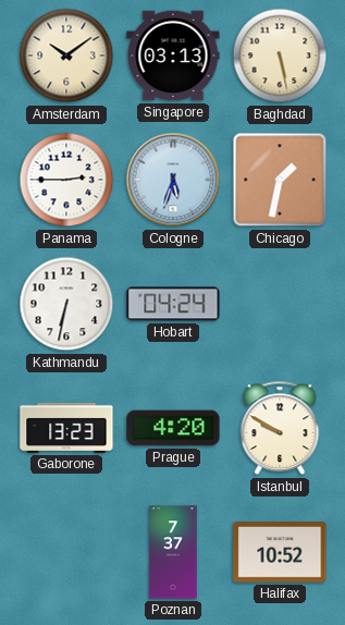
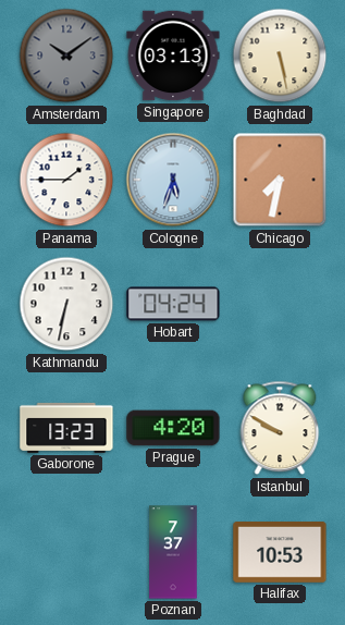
Amsterdam dial: cream -> grey (66, 56)
Panama: 2:45 -> 1:45 (66, 180)
Chicago: 1:32 -> 7:32 (280, 180)
Halifax: 10:52 -> 10:53 (280, 553)
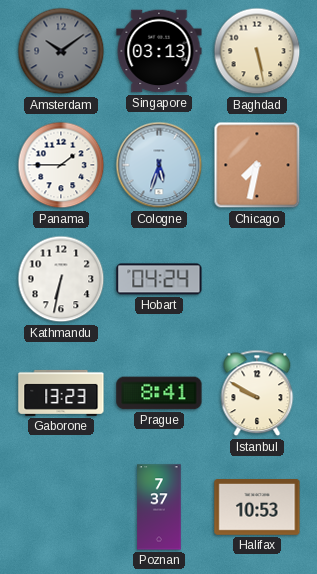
Prague: 4:20 -> 8:41 (159, 393)
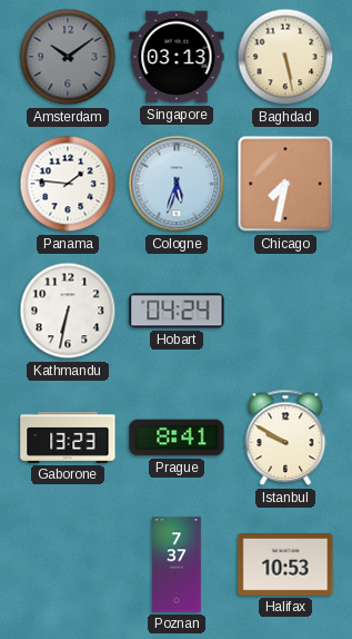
Panama: 1:45 -> 1:46 (68, 184)
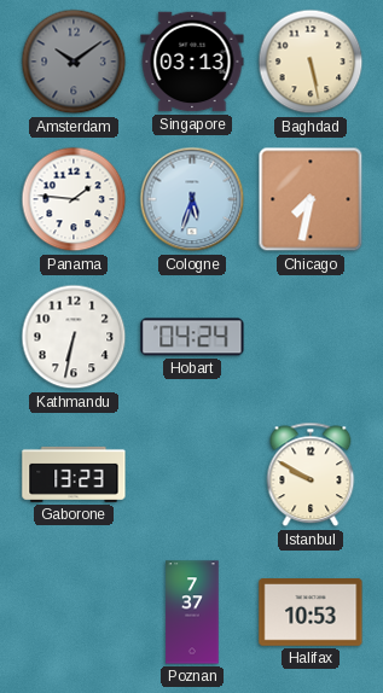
Prague: 8:41 -> none (177, 438)
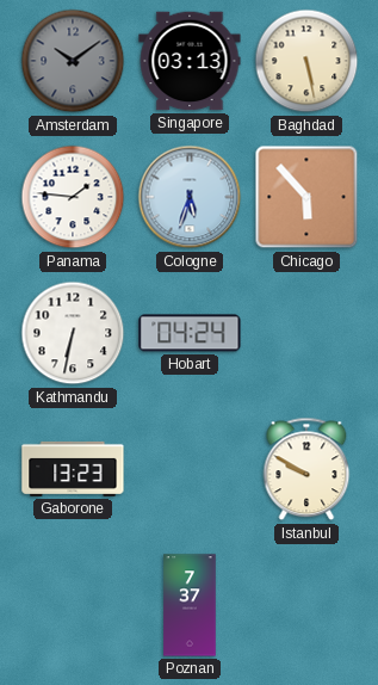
Chicago: 7:32 -> 5:53 (306, 197)
Halifax: 10:53 -> none (311, 613)
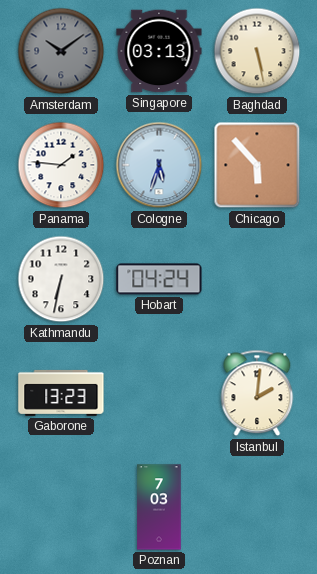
Istanbul: 9:50 -> 2:01 (257, 393)
Poznan: 7:37 -> 7:03 (159, 507)
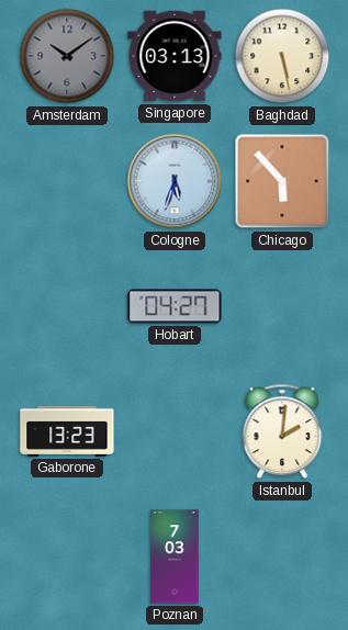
Panama: 1:46 -> none (61, 165)
Kathmandu: 6:32 -> none (61, 279)
Hobart: 04:24 -> 04:27 (175, 306)
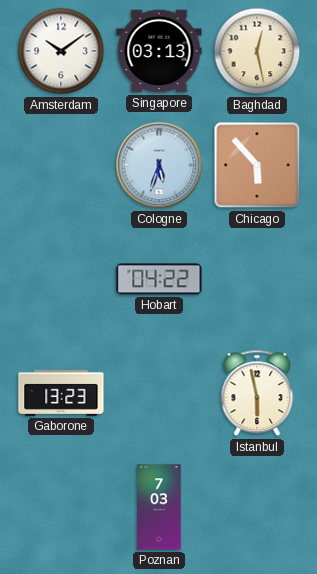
Amsterdam dial: grey -> white (61, 51)
Baghdad: 5:28 -> 12:28 (257, 51)
Hobart: 04:27 -> 04:22 (159, 279)
Istanbul: 2:01 -> 5:58 (257, 393)
